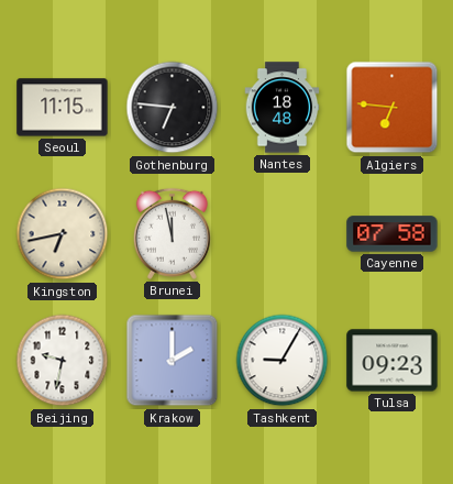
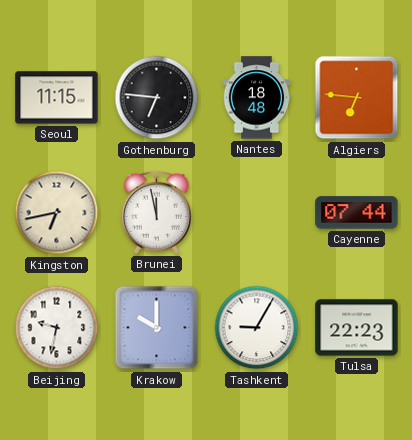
Cayenne: 07:58 -> 07:44 (357, 213)
Krakow: 2:00 -> 10:00 (157, 328)
Tulsa: 09:23 -> 22:23 (357, 328)
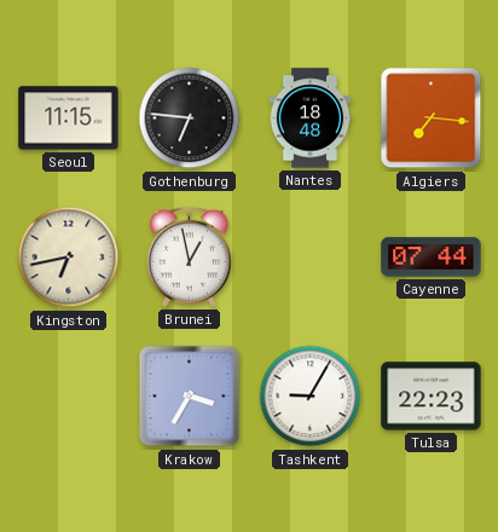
Algiers: 6:46 -> 7:16 (432, 118)
Brunei: 11:58 -> 12:58 (189, 256)
Beijing: 9:32 -> none (57, 328)
Krakow: 10:00 -> 3:35 (190, 397)
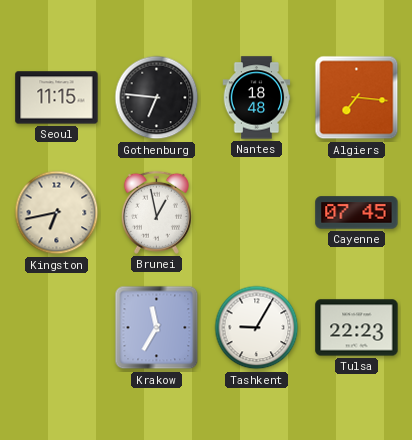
Cayenne: 07:44 -> 07:45 (357, 213)
Krakow: 3:35 -> 11:35 (157, 328)
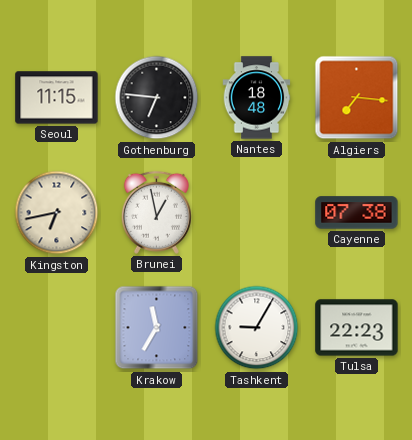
Cayenne: 07:45 -> 07:38 (357, 213)
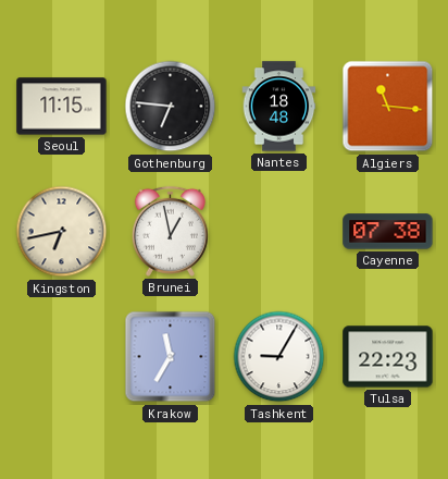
Algiers: 7:16 -> 11:16 (388, 107)
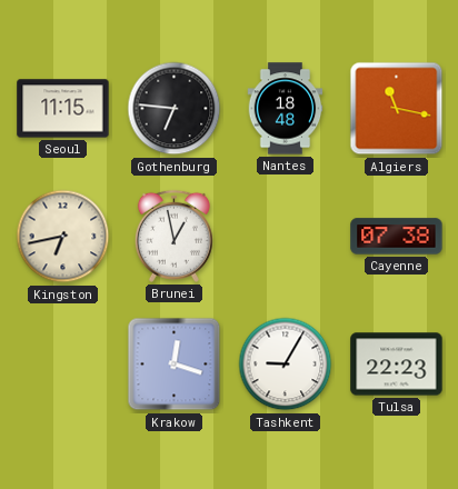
Algiers: 11:16 -> 11:17 (397, 109)
Krakow: 11:35 -> 12:18 (175, 365)
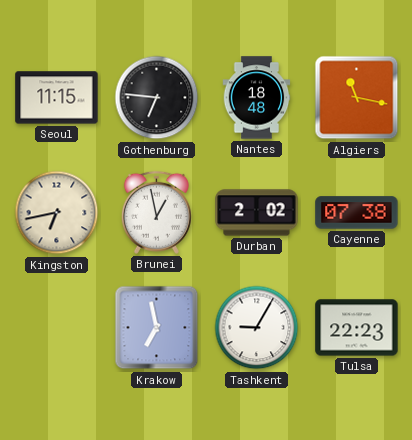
Durban: none -> 2:02 (257, 213)
Krakow: 12:18 -> 6:58 (157, 328)
